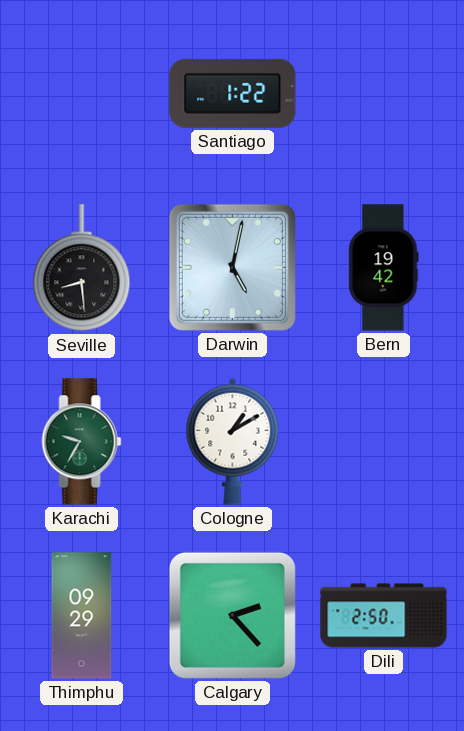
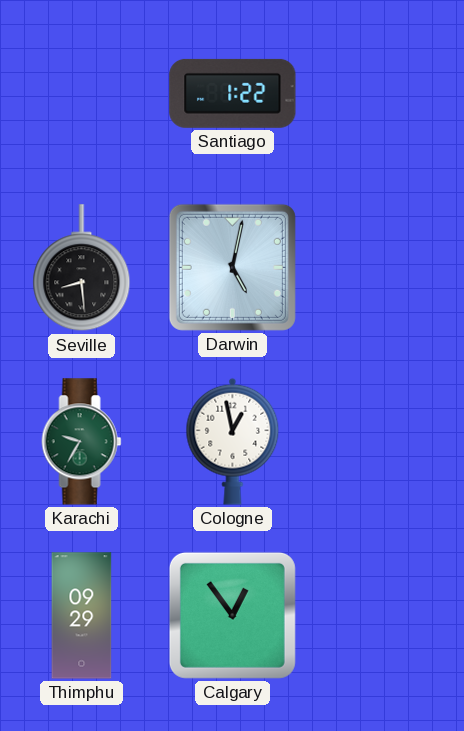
Bern: 19:42 -> none (384, 268)
Cologne: 1:10 -> 12:58 (233, 441)
Calgary: 2:23 -> 12:54 (232, 615)
Dili: 2:50 -> none (384, 616)
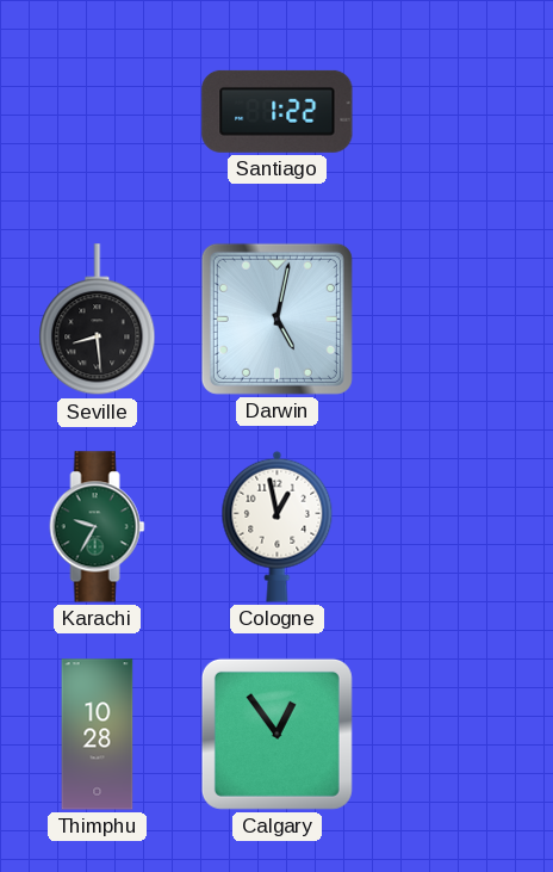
Thimphu: 09:29 -> 10:28 (98, 735)
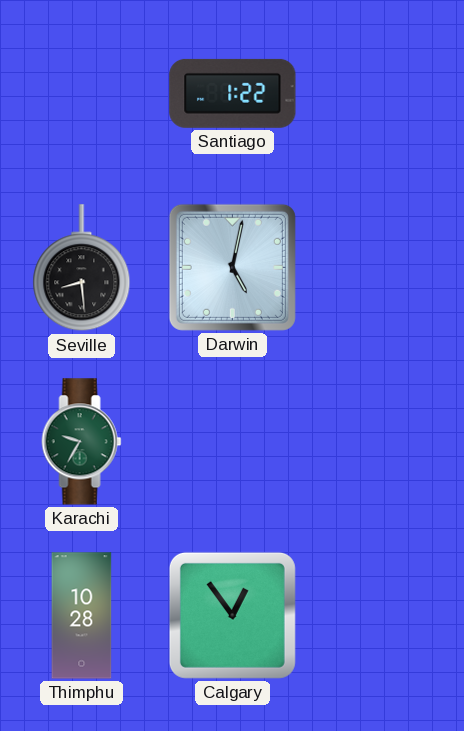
Cologne: 12:58 -> none (278, 526)
